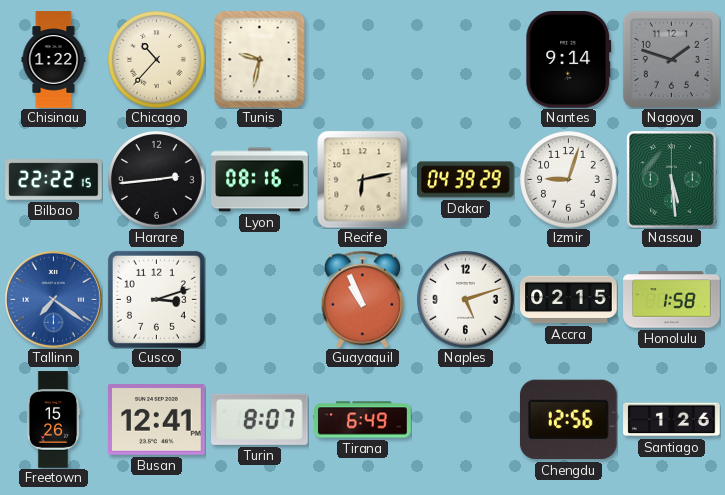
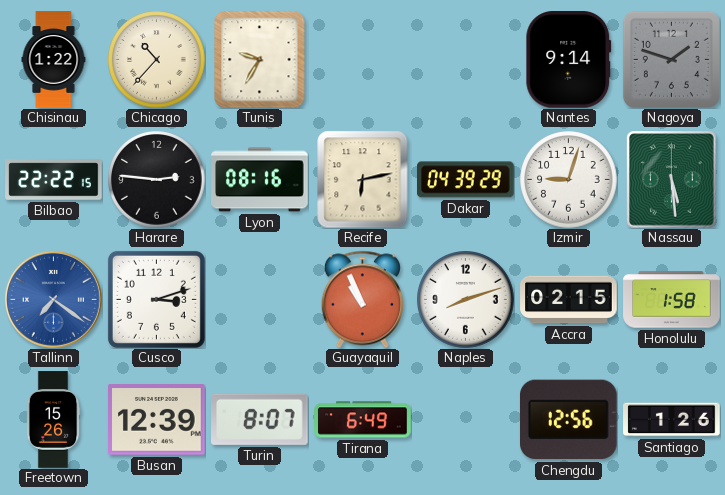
Tunis: 9:32 -> 9:35 (260, 59)
Harare: 2:44 -> 2:46 (157, 180)
Naples: 5:12 -> 8:12 (466, 300)
Busan: 12:41 -> 12:39 (157, 420)
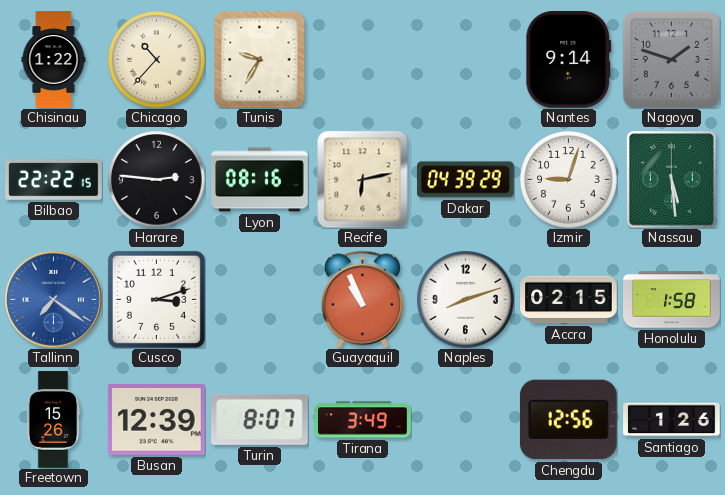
Tirana: 6:49 -> 3:49 (363, 420)
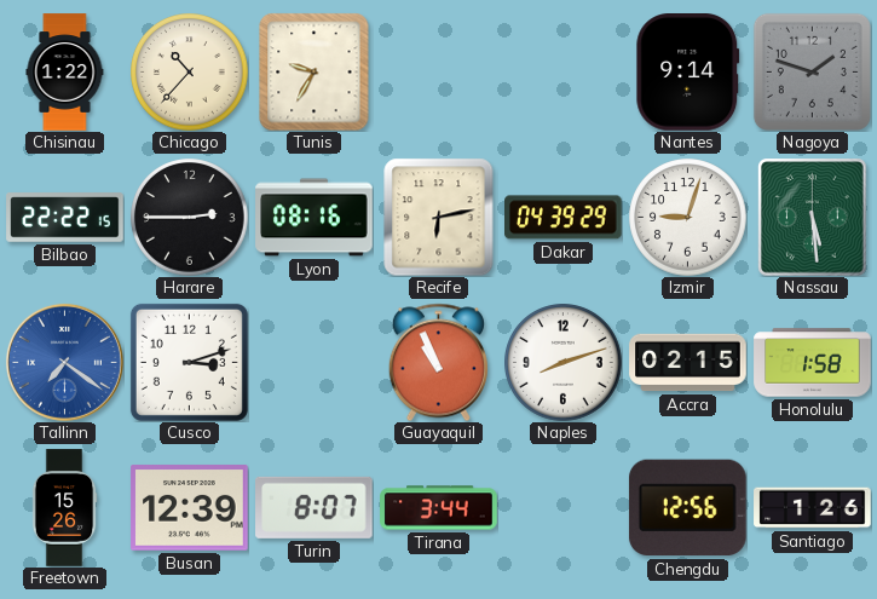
Harare: 2:46 -> 2:45 (190, 218)
Tirana: 3:49 -> 3:44 (439, 508)
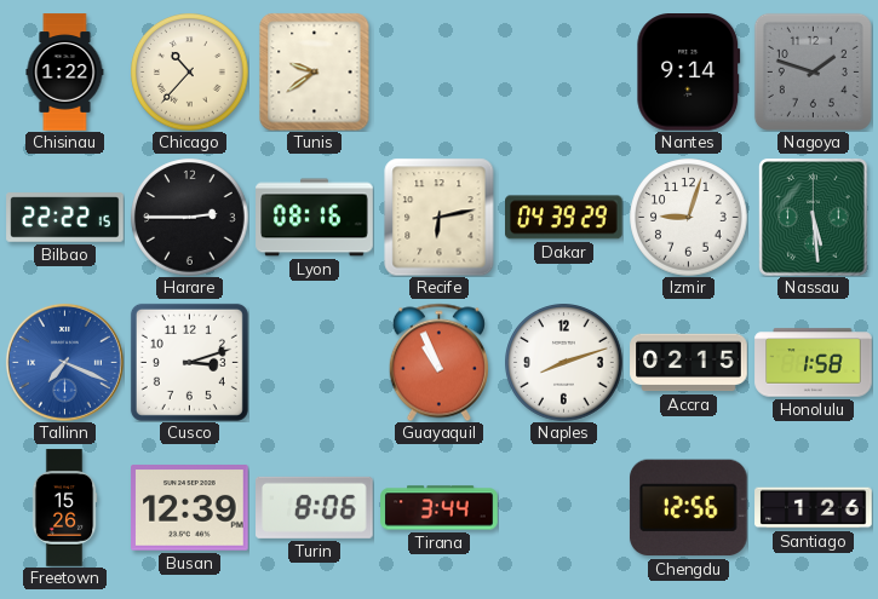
Tunis: 9:35 -> 9:39 (315, 71)
Tallinn: 7:21 -> 7:19 (64, 362)
Turin: 8:07 -> 8:06 (315, 507)
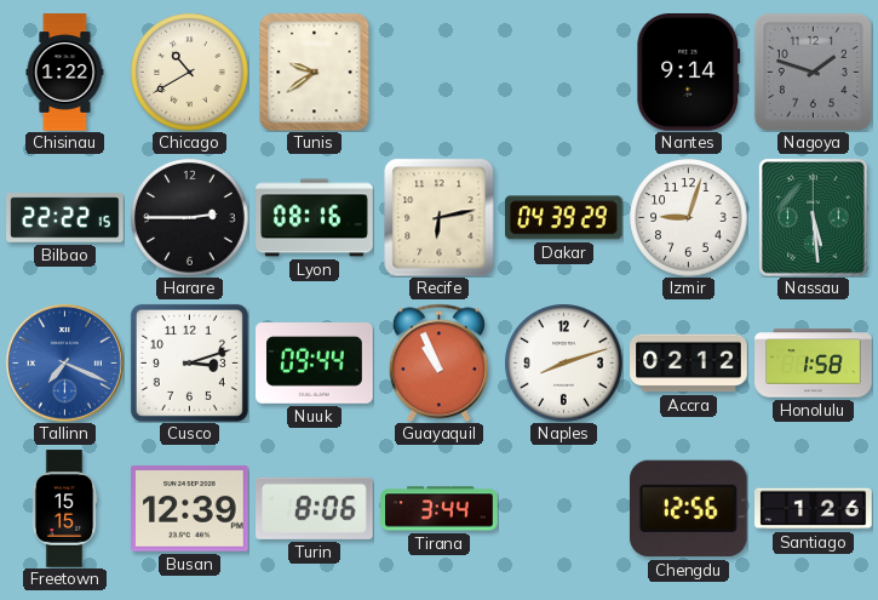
Chicago: 10:37 -> 10:40 (190, 73)
Nuuk: none -> 09:44 (315, 364)
Accra: 02:15 -> 02:12 (689, 364)
Freetown: 15:26 -> 15:15 (64, 509)
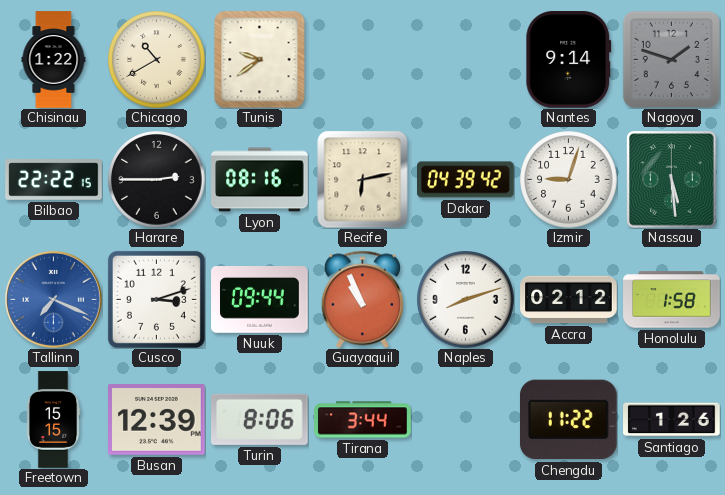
Dakar: 04:39:29 -> 04:39:42 (466, 180)
Chengdu: 12:56 -> 11:22 (568, 420)
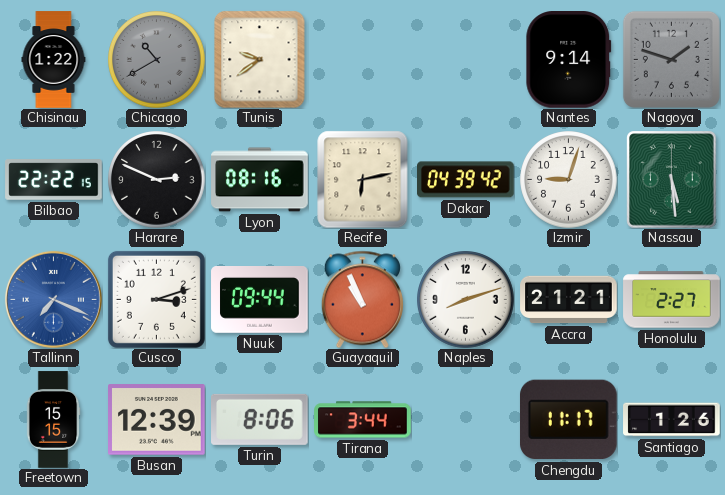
Chicago dial: cream -> grey (157, 60)
Harare: 2:45 -> 2:49 (157, 180)
Accra: 02:12 -> 21:21 (569, 300)
Honolulu: 1:58 -> 2:27 (672, 300)
Chengdu: 11:22 -> 11:17 (568, 420)
